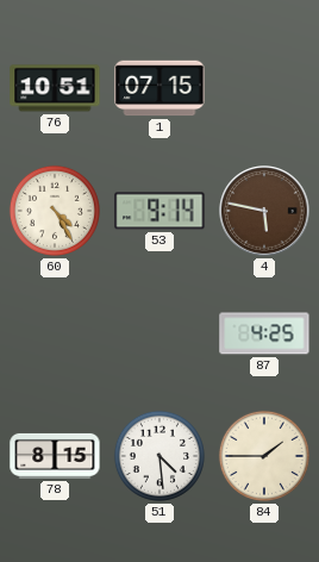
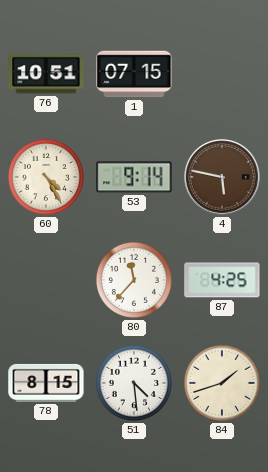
80: none -> 11:37 (134, 280)
84: 1:45 -> 1:42 (222, 383)
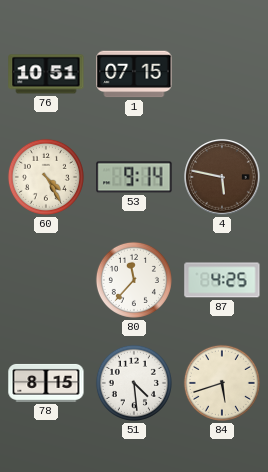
84: 1:42 -> 5:42 (222, 383)
